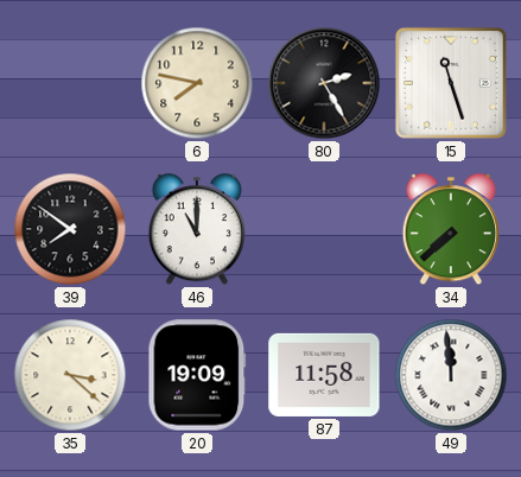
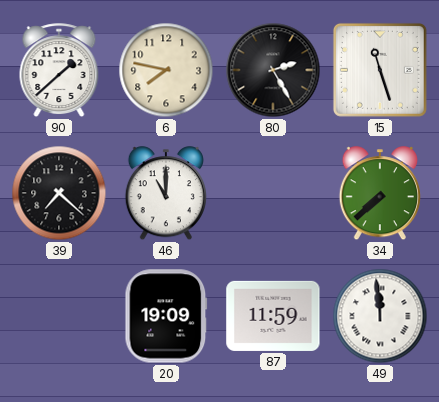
90: none -> 1:38 (59, 71)
39: 7:51 -> 7:22 (59, 193)
35: 3:22 -> none (70, 375)
87: 11:58 -> 11:59 (273, 316)
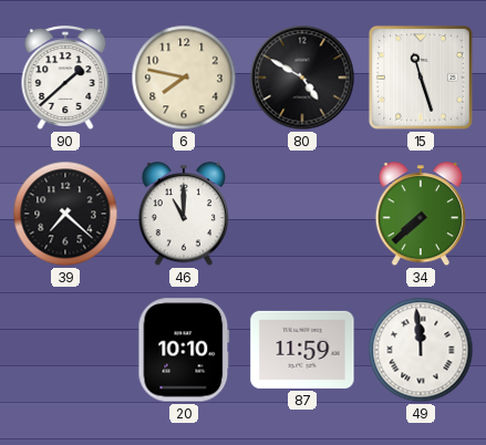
80: 2:25 -> 4:50 (302, 77)
20: 19:09 -> 10:10 (184, 350)
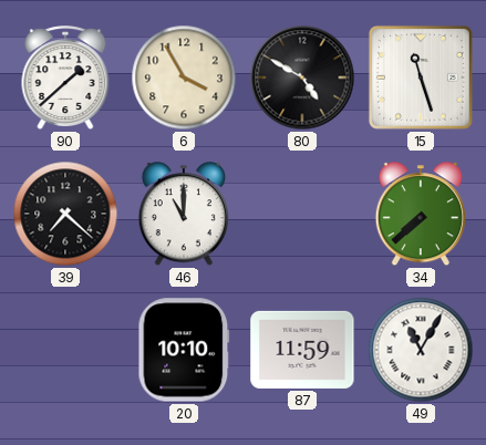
6: 7:47 -> 3:55 (184, 77)
49: 11:59 -> 11:05 (421, 350)
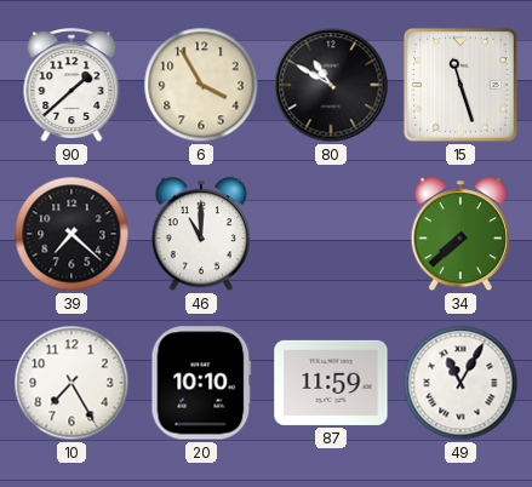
80: 4:50 -> 10:50 (331, 85)
10: none -> 7:25 (71, 383)
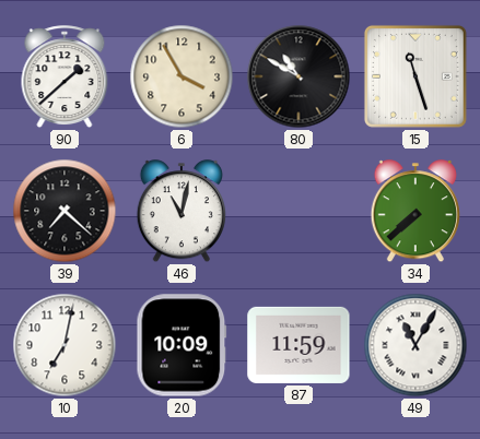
46: 11:00 -> 11:02 (182, 212)
10: 7:25 -> 7:02 (65, 345)
20: 10:10 -> 10:09 (182, 345)
